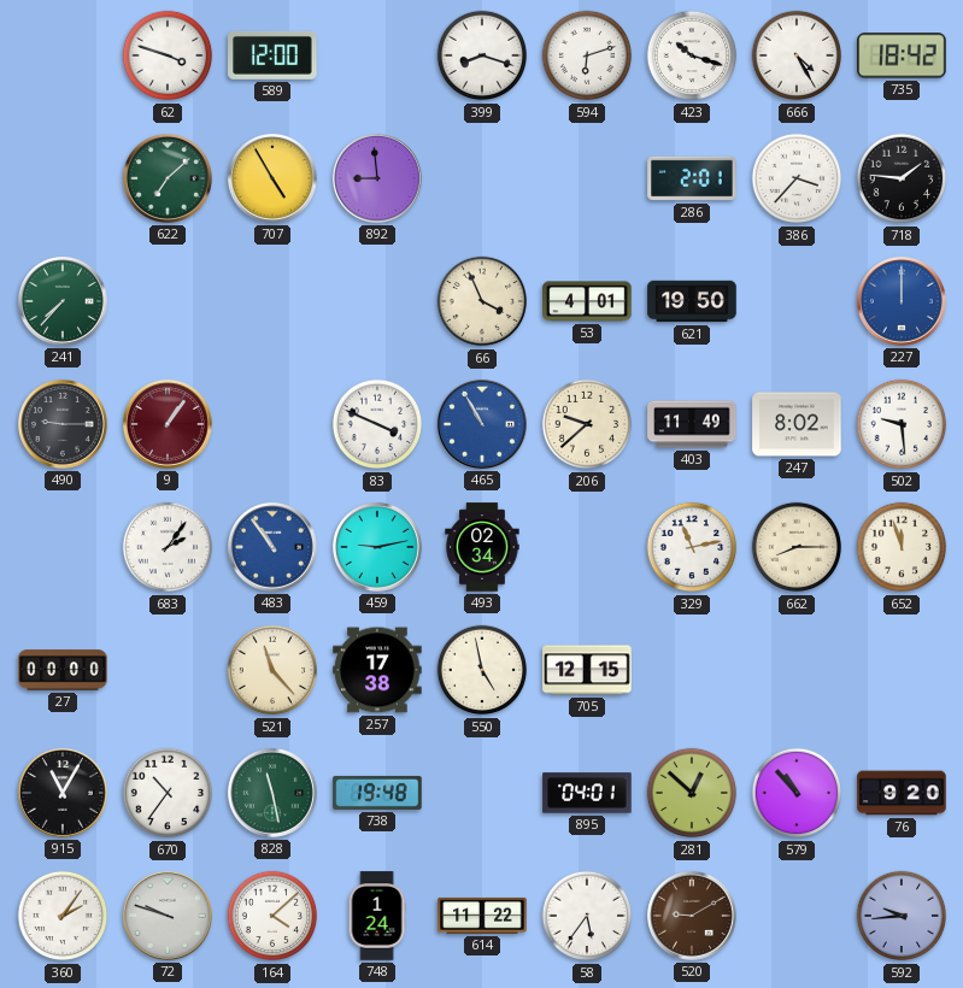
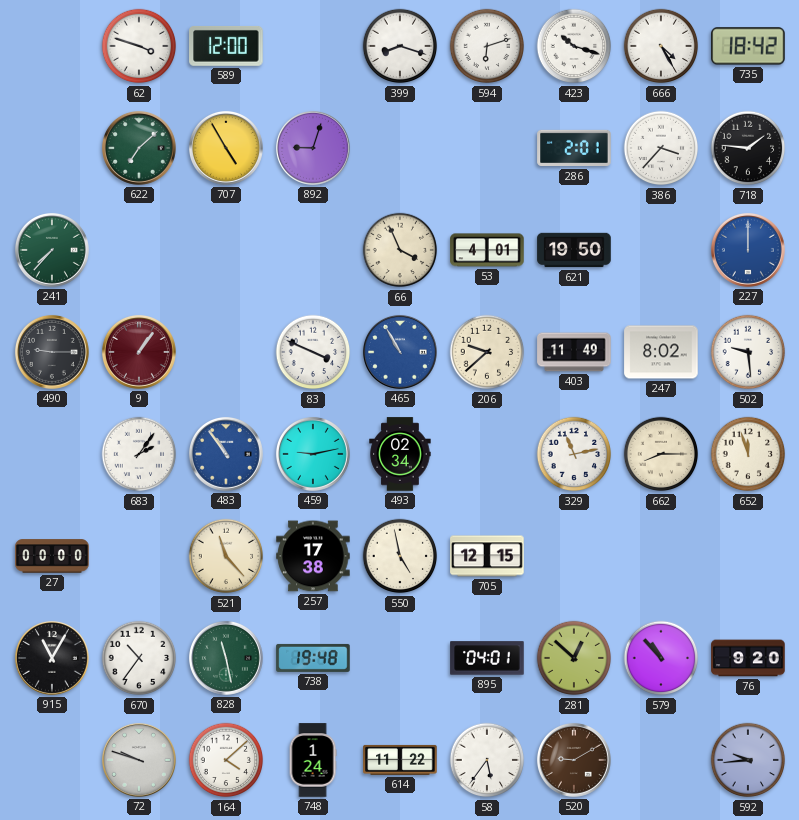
892: 8:59 -> 9:03 (313, 148)
360: 2:06 -> none (63, 916)
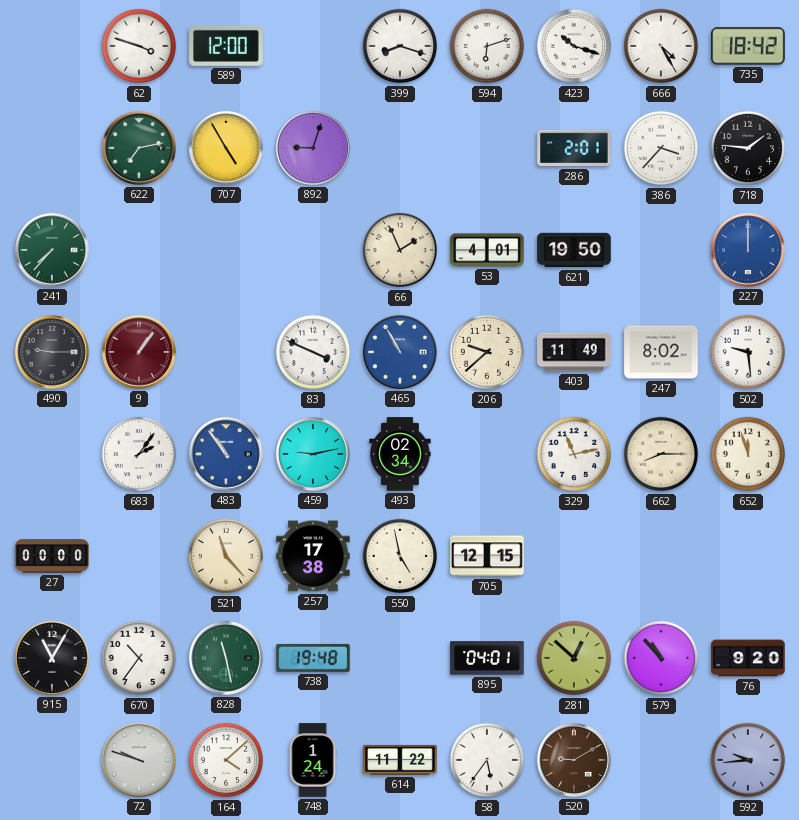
622: 7:08 -> 7:13 (139, 148)
66: 3:56 -> 1:56 (400, 250)
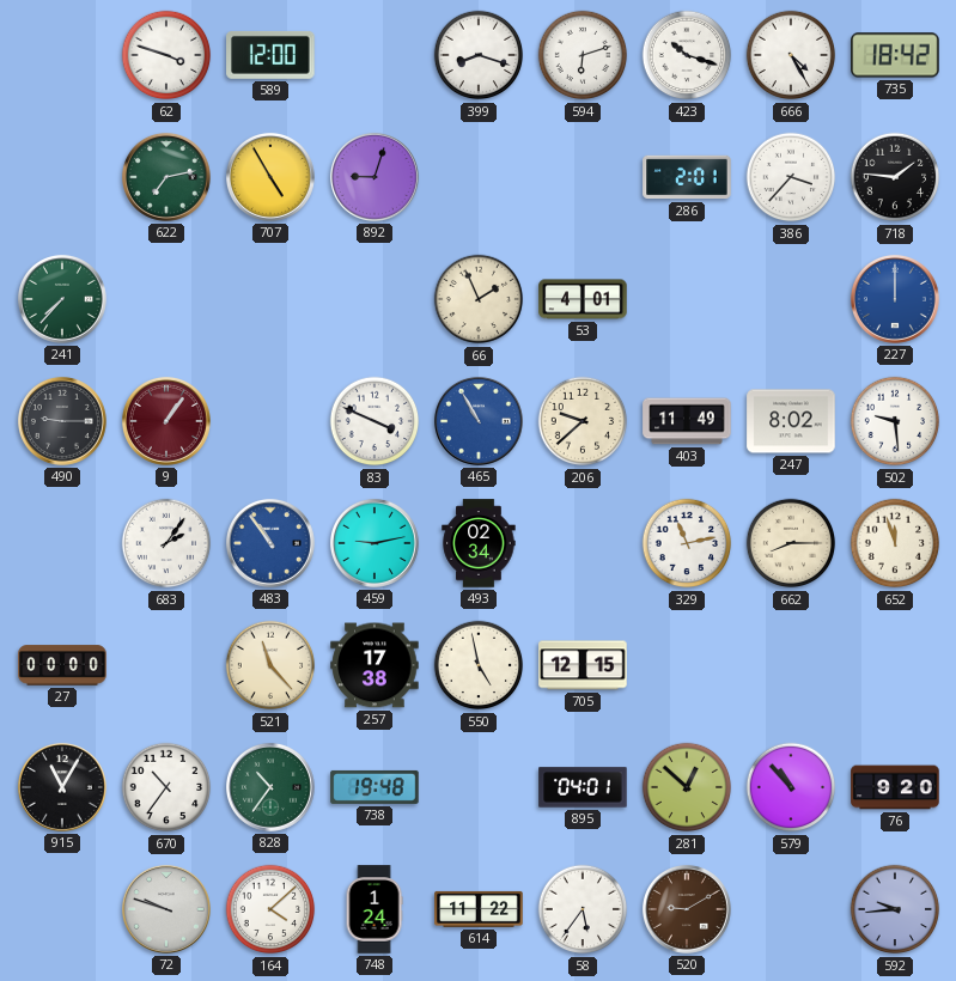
621: 19:50 -> none (574, 250)
828: 11:28 -> 10:36 (270, 787)
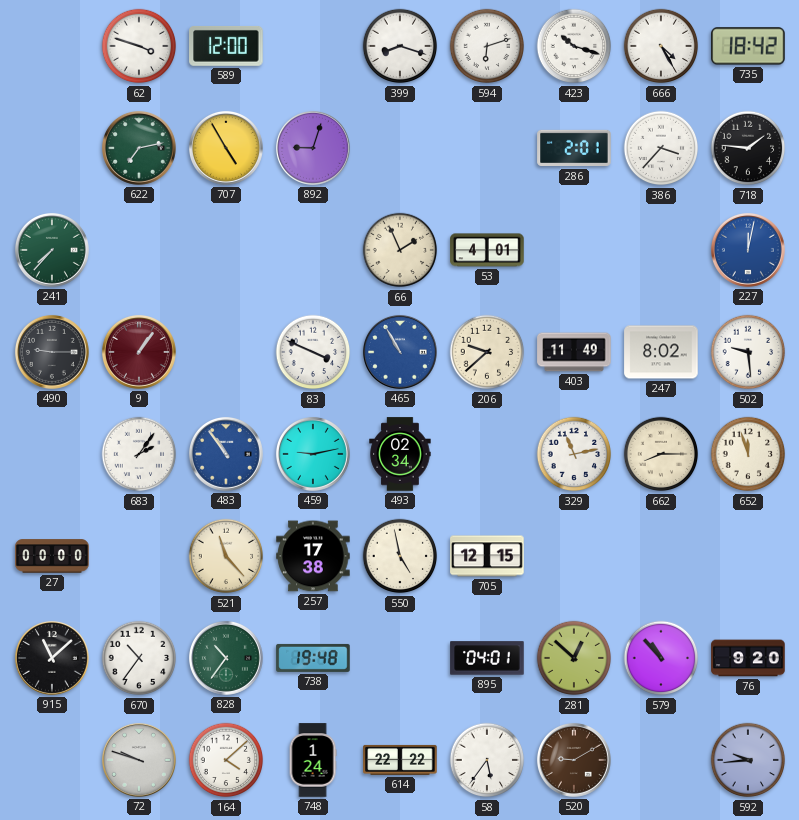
227: 12:00 -> 12:02 (748, 250)
915: 11:05 -> 11:08 (52, 658)
614: 11:22 -> 22:22 (400, 760)
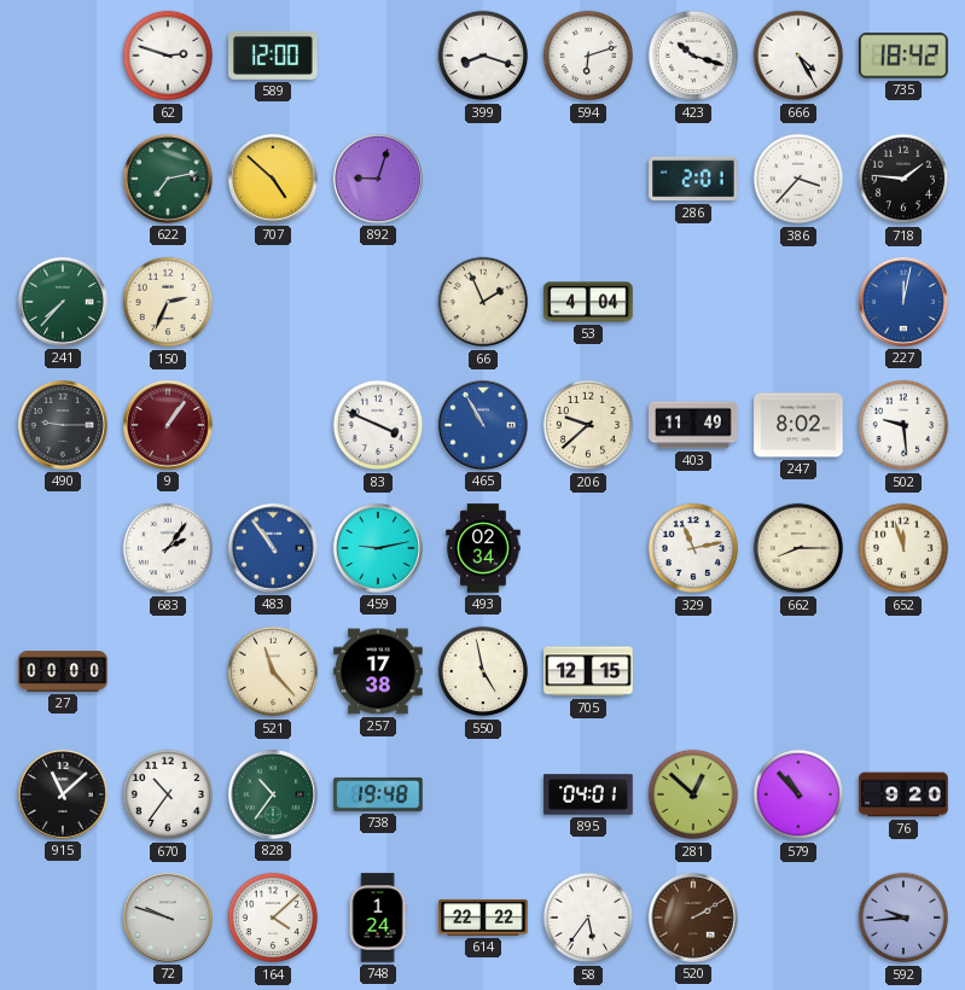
62: 3:48 -> 2:48 (168, 56)
707: 4:55 -> 4:52 (273, 179)
150: none -> 2:34 (168, 302)
53: 4:01 -> 4:04 (588, 302)
520: 9:10 -> 2:10 (693, 918)
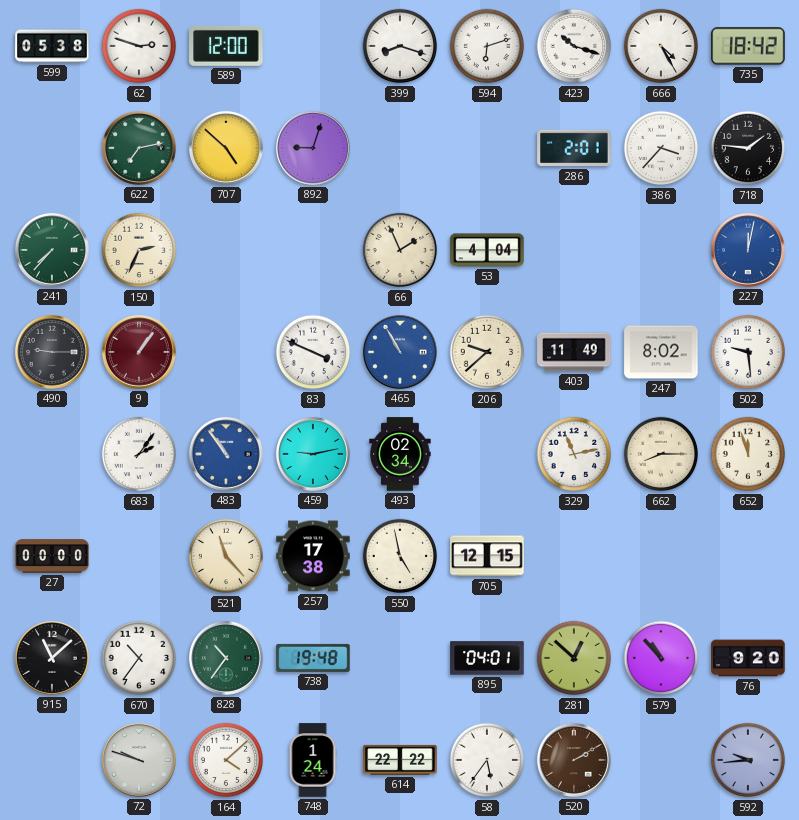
599: none -> 05:38 (52, 46)
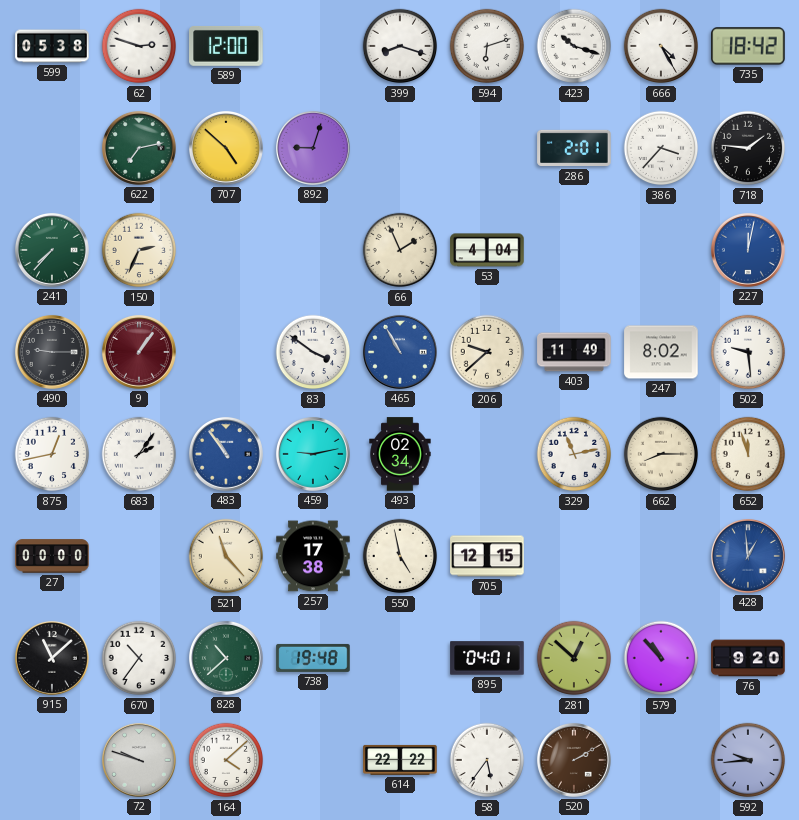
83: 3:49 -> 3:51 (313, 352)
875: none -> 12:43 (52, 454)
428: none -> 12:59 (748, 556)
828: 10:36 -> 10:38 (226, 658)
748: 1:24 -> none (313, 760)
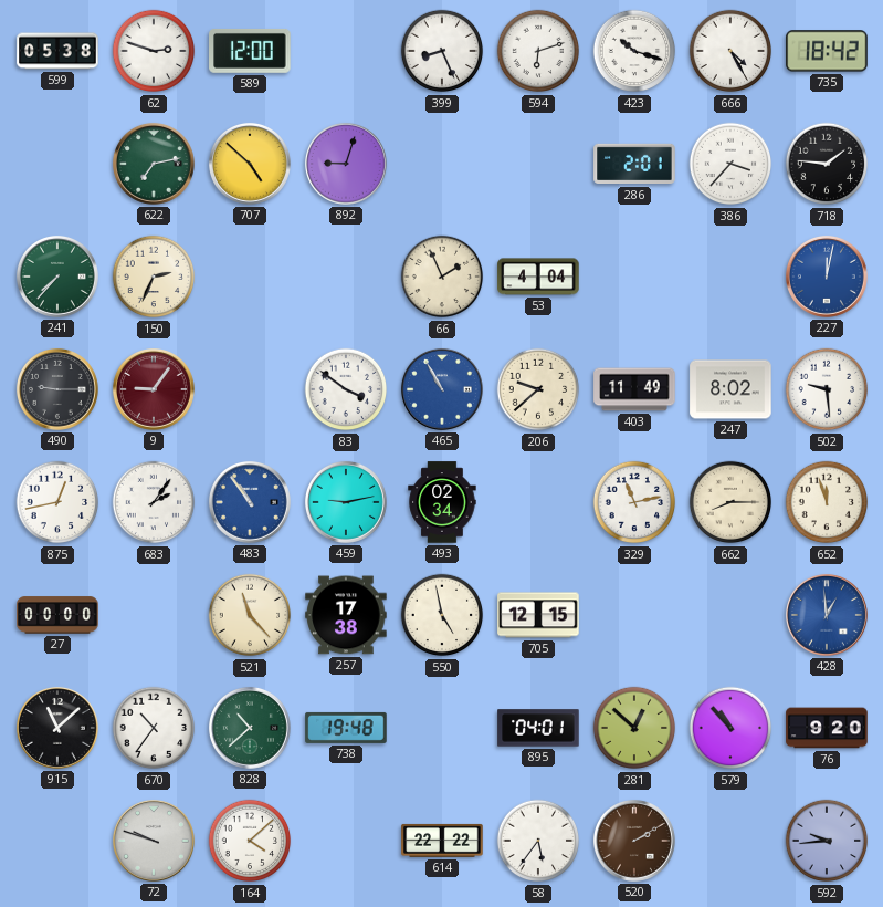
399: 8:18 -> 8:26 (442, 51)
9: 1:06 -> 9:06 (154, 389)
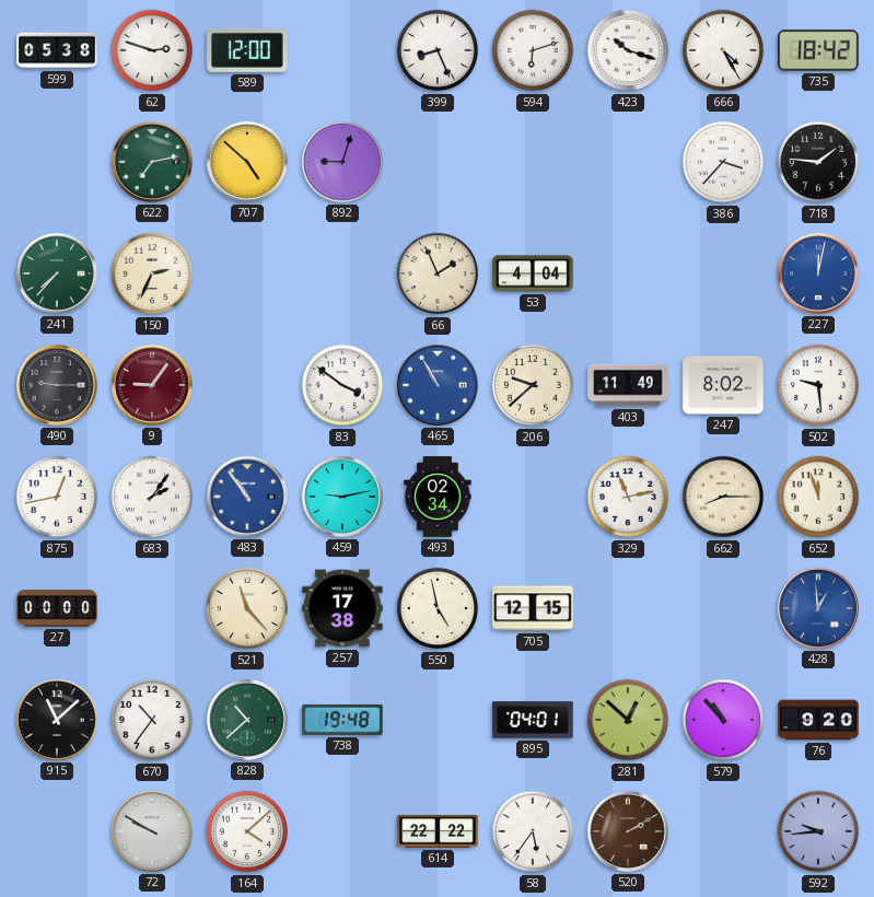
286: 2:01 -> none (634, 164)
72: 9:48 -> 9:50 (152, 831)
